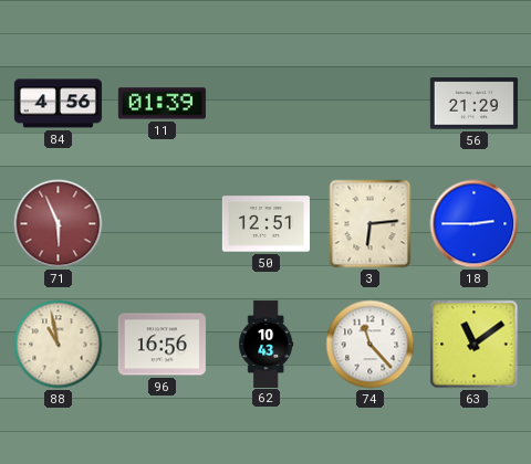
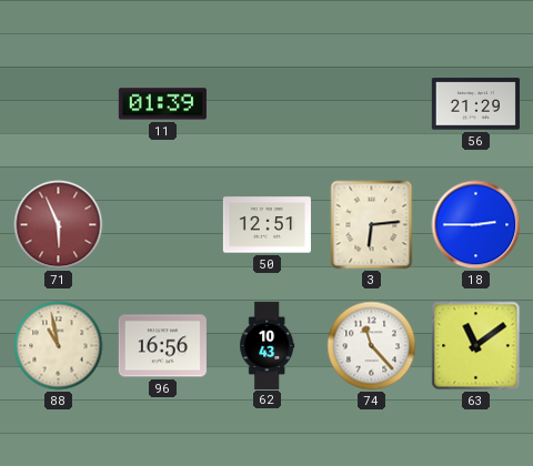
84: 4:56 -> none (58, 104)
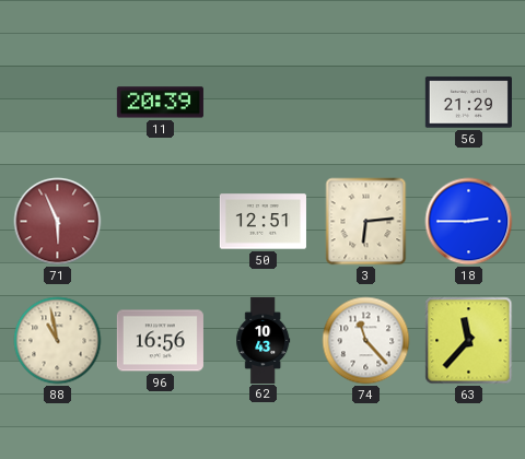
11: 01:39 -> 20:39 (160, 103)
63: 11:09 -> 11:37 (469, 341)
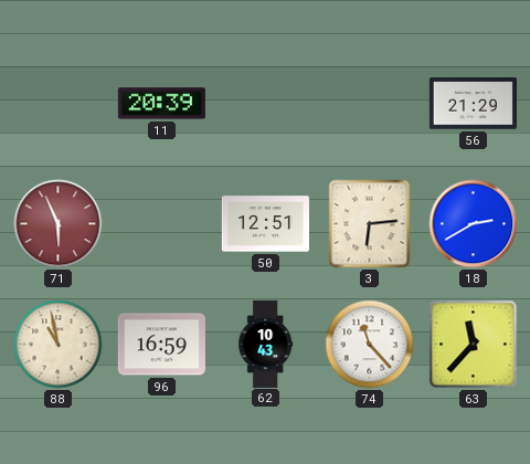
18: 2:45 -> 2:40 (474, 224)
96: 16:56 -> 16:59 (161, 345)
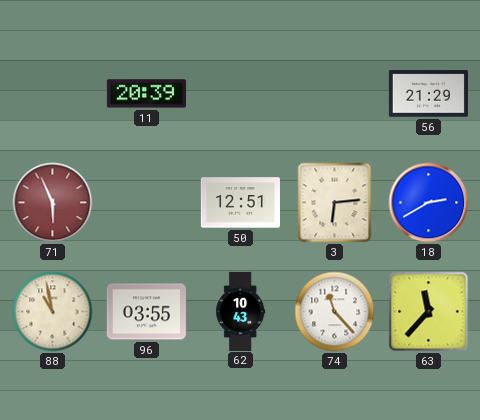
96: 16:59 -> 03:55 (146, 312)
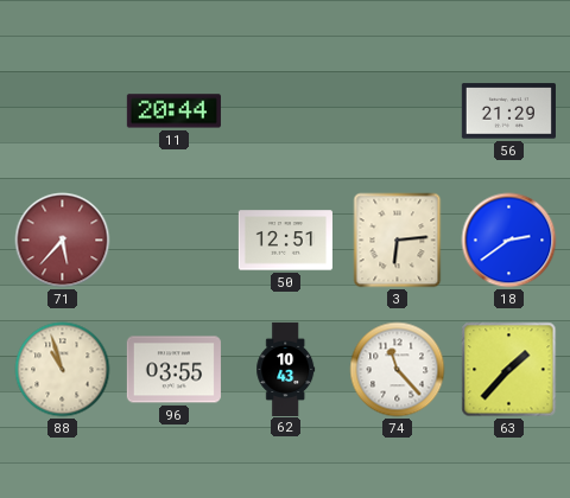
11: 20:39 -> 20:44 (173, 111)
71: 5:56 -> 5:37 (63, 241)
18: 2:40 -> 2:39 (509, 241)
88: 10:58 -> 10:57 (63, 370)
63: 11:37 -> 1:37 (509, 370)
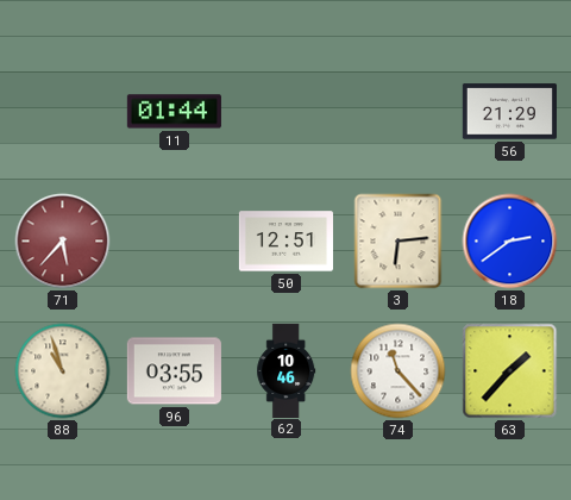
11: 20:44 -> 01:44 (174, 112)
62: 10:43 -> 10:46 (287, 370)
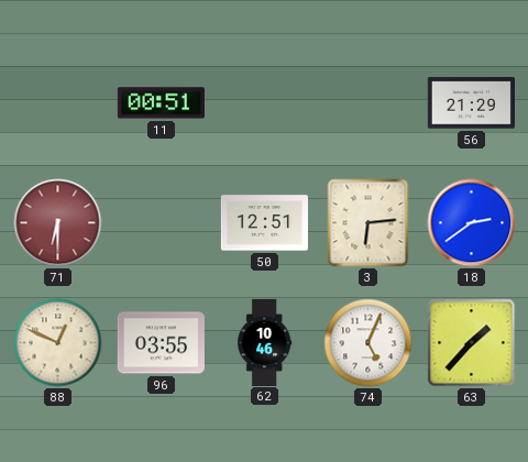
11: 01:44 -> 00:51 (161, 103)
71: 5:37 -> 6:30 (58, 223)
88: 10:57 -> 12:49 (58, 343)
74: 11:23 -> 5:04 (369, 343)
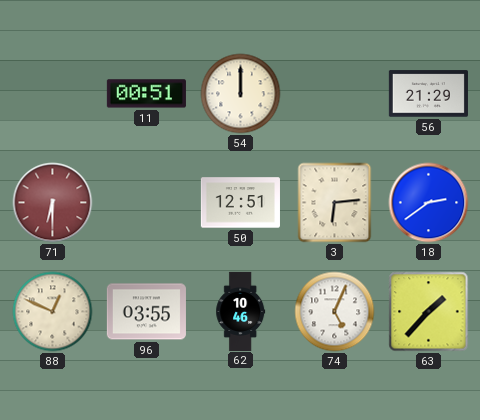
54: none -> 12:00 (241, 94)
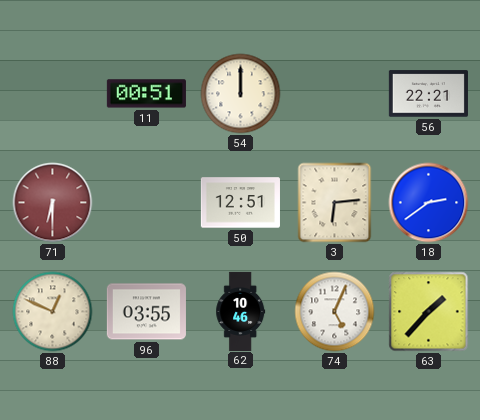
56: 21:29 -> 22:21 (428, 94)
